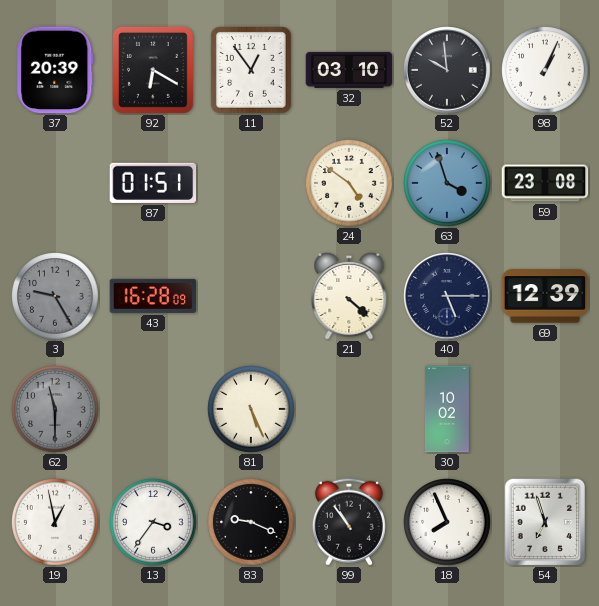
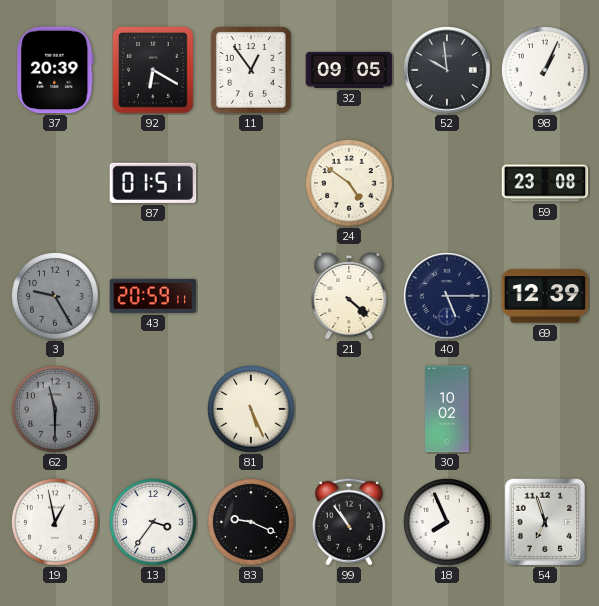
32: 03:10 -> 09:05 (349, 70)
63: 3:57 -> none (447, 183)
43: 16:28 -> 20:59 (153, 296)
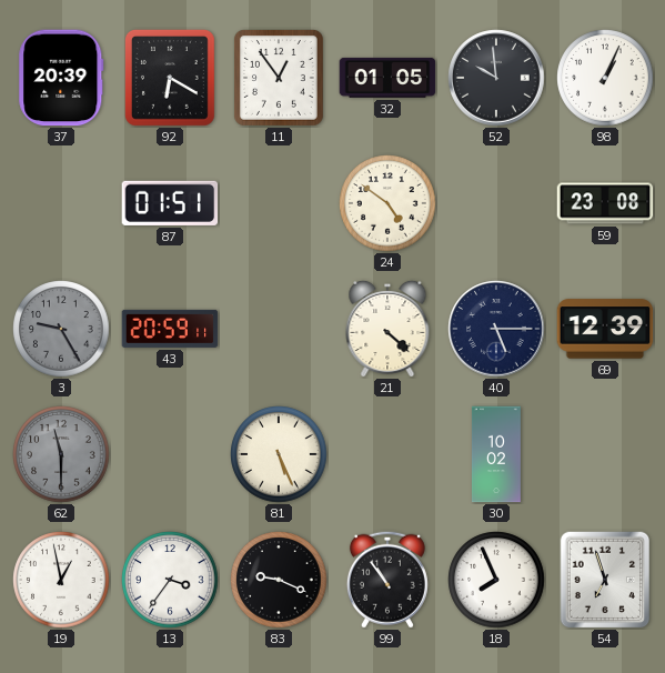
32: 09:05 -> 01:05 (387, 78)
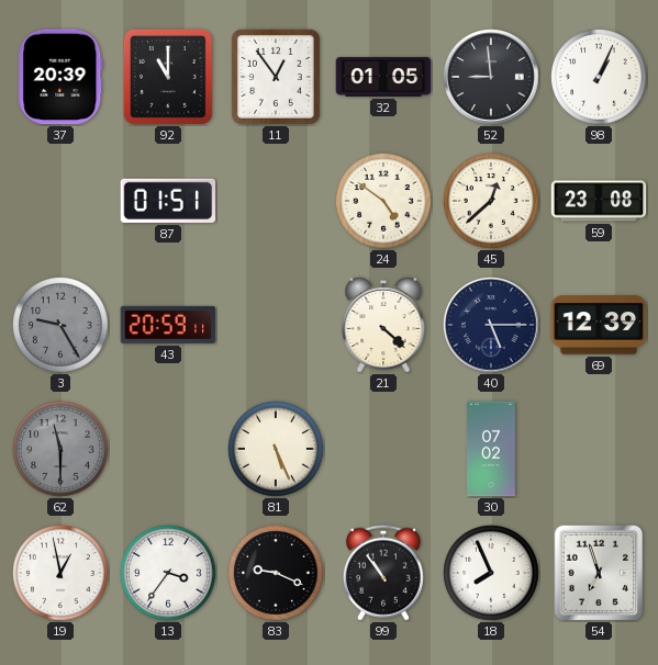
92: 6:20 -> 11:00 (168, 78)
52: 9:59 -> 8:59 (491, 77)
45: none -> 12:38 (491, 201)
30: 10:02 -> 07:02 (491, 449)
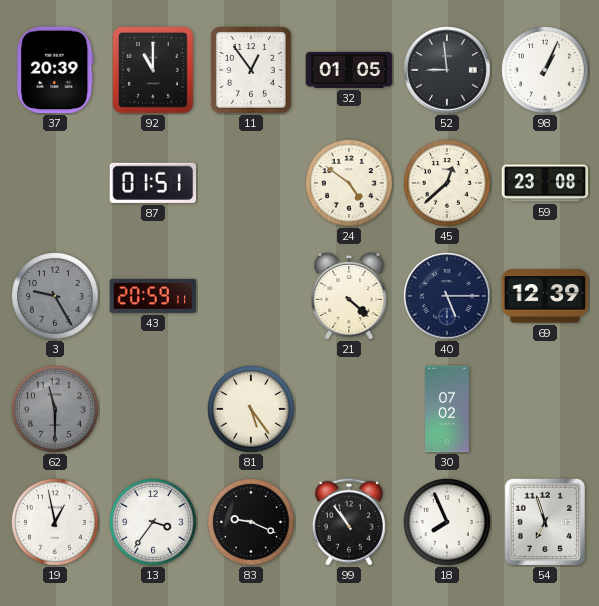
81: 5:26 -> 5:24 (251, 409)
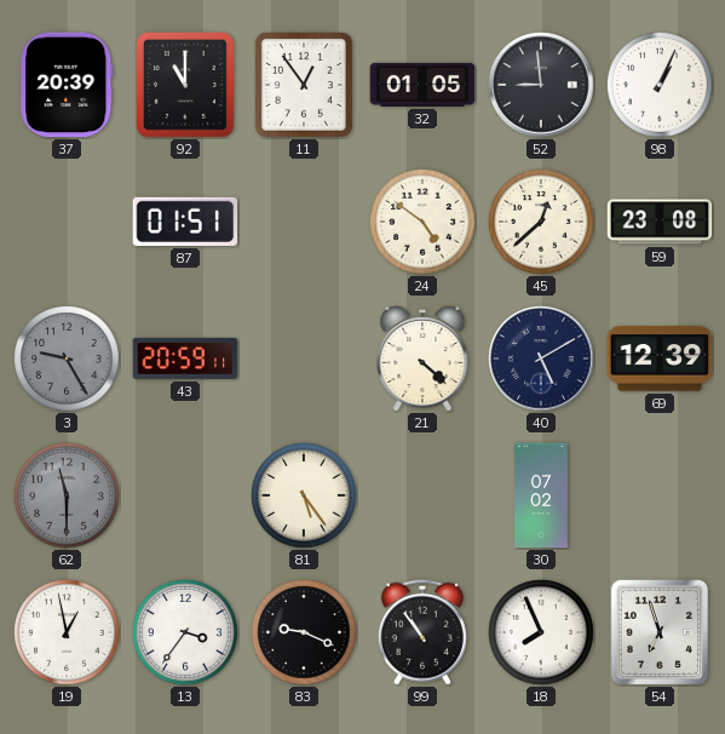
40: 5:15 -> 5:10 (541, 359)
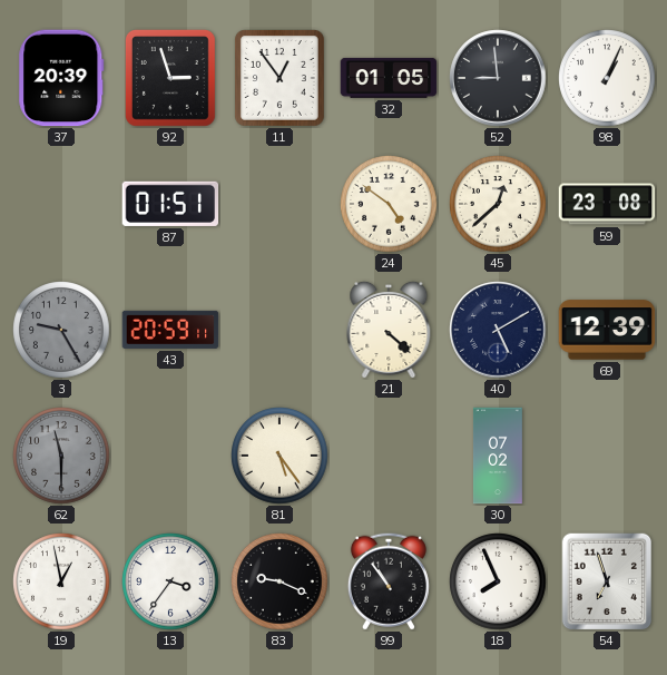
92: 11:00 -> 2:57 (170, 79)
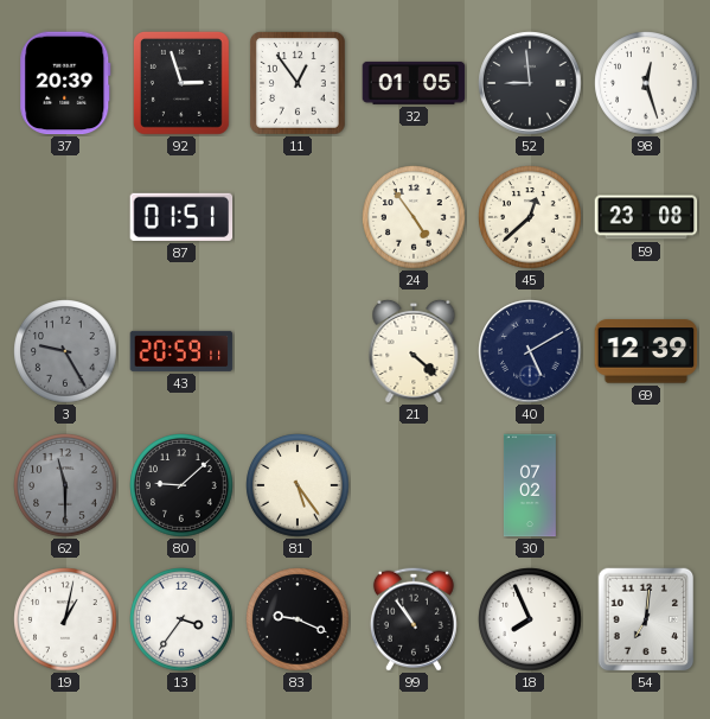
98: 1:04 -> 12:27 (646, 83)
24: 4:51 -> 4:54 (414, 217)
80: none -> 9:08 (181, 485)
19: 12:58 -> 1:02 (65, 619)
54: 6:57 -> 7:01 (646, 619)
